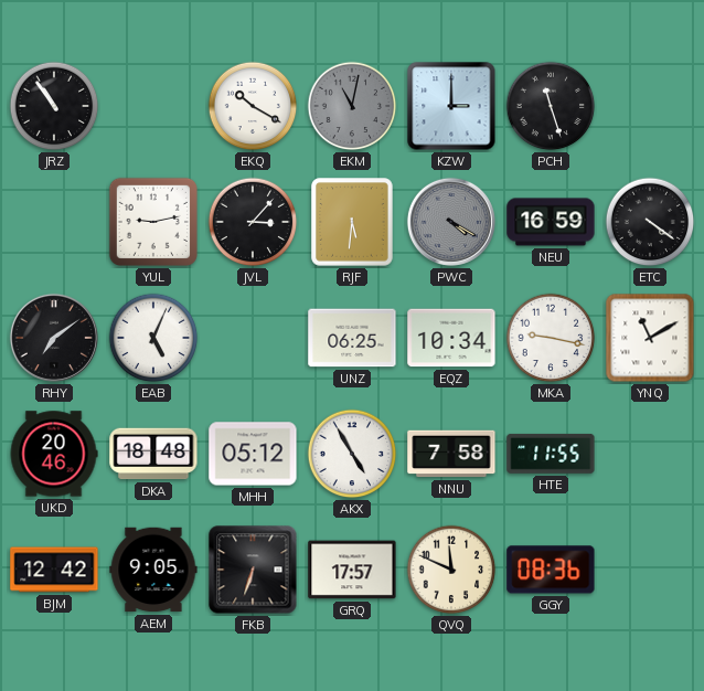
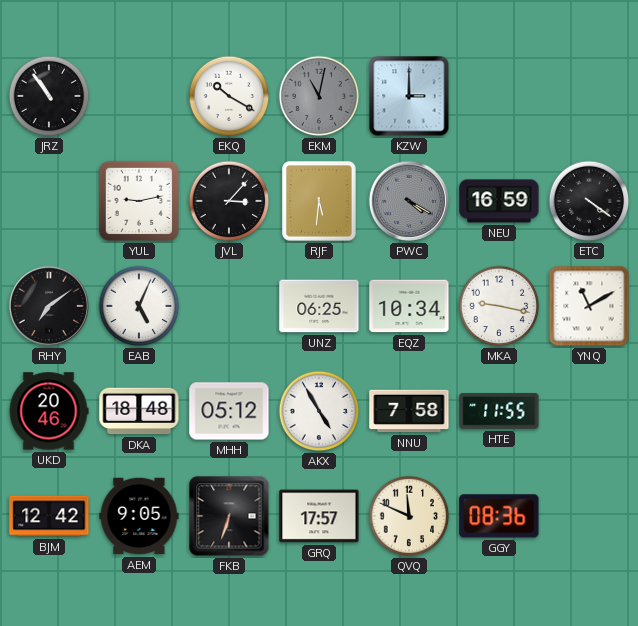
PCH: 11:27 -> none (551, 106)
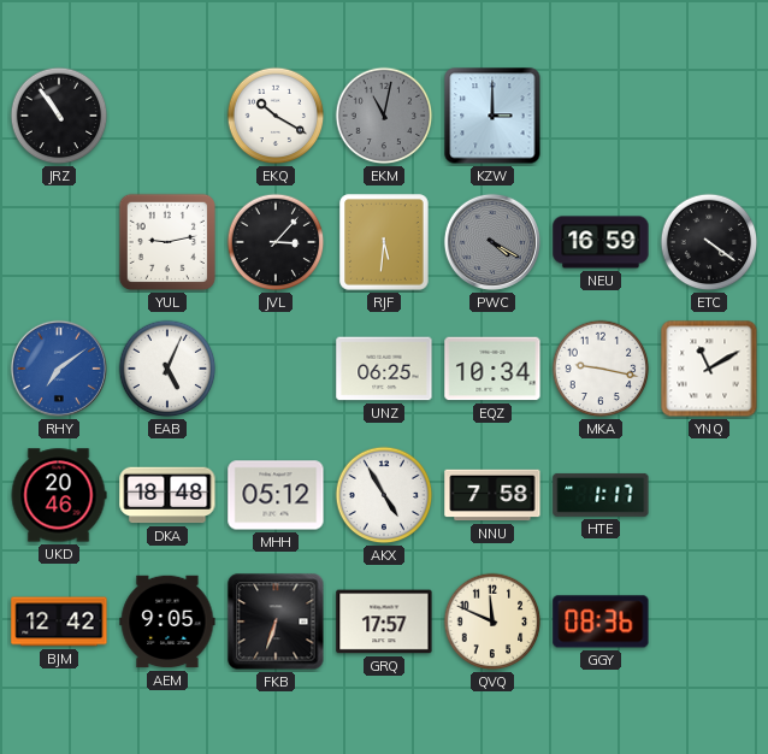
RHY dial: black -> blue (59, 369)
HTE: 11:55 -> 1:17 (601, 495)
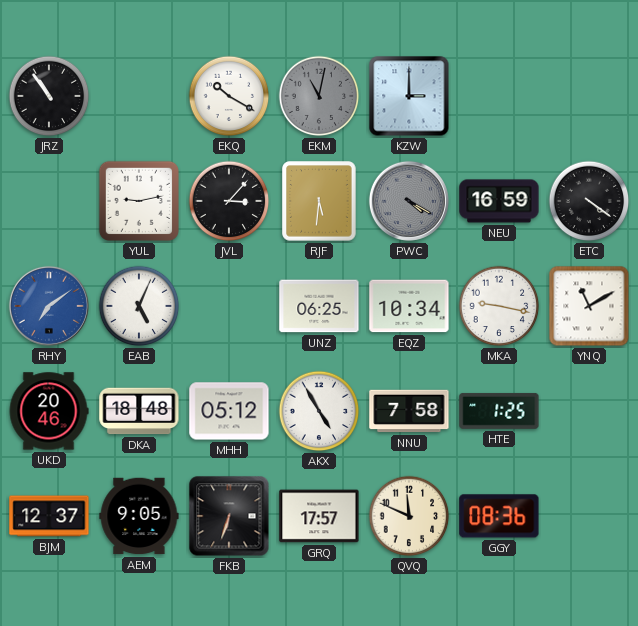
HTE: 1:17 -> 1:25 (499, 411)
BJM: 12:42 -> 12:37 (49, 516)
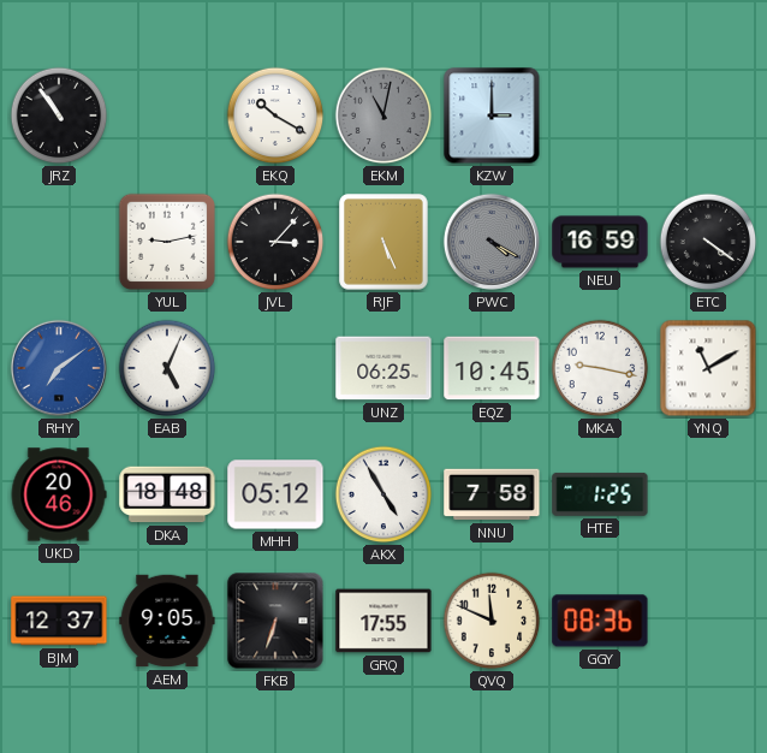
RJF: 5:31 -> 5:26 (383, 242)
EQZ: 10:34 -> 10:45 (492, 368)
GRQ: 17:57 -> 17:55 (383, 621)
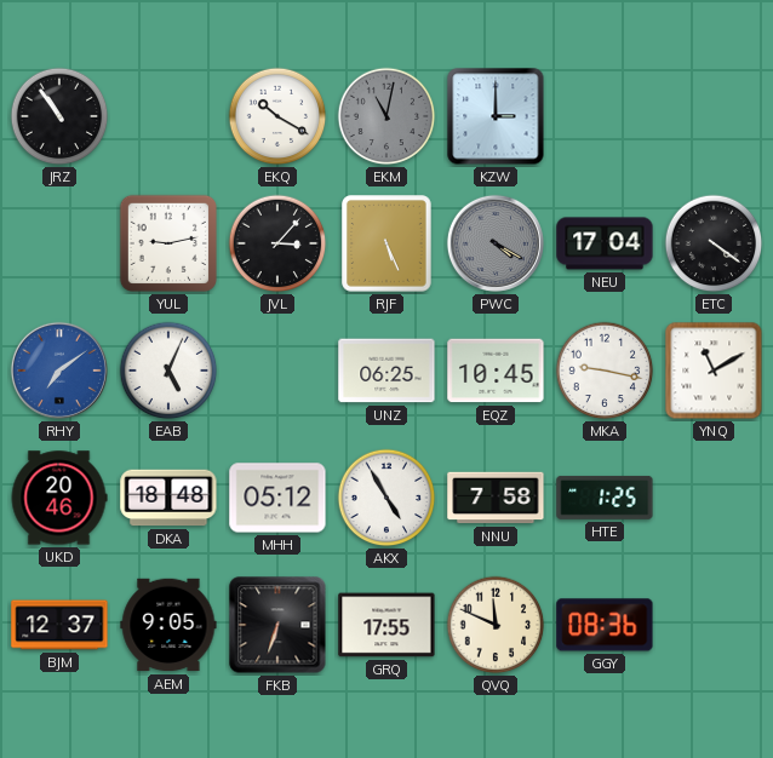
NEU: 16:59 -> 17:04 (605, 243)
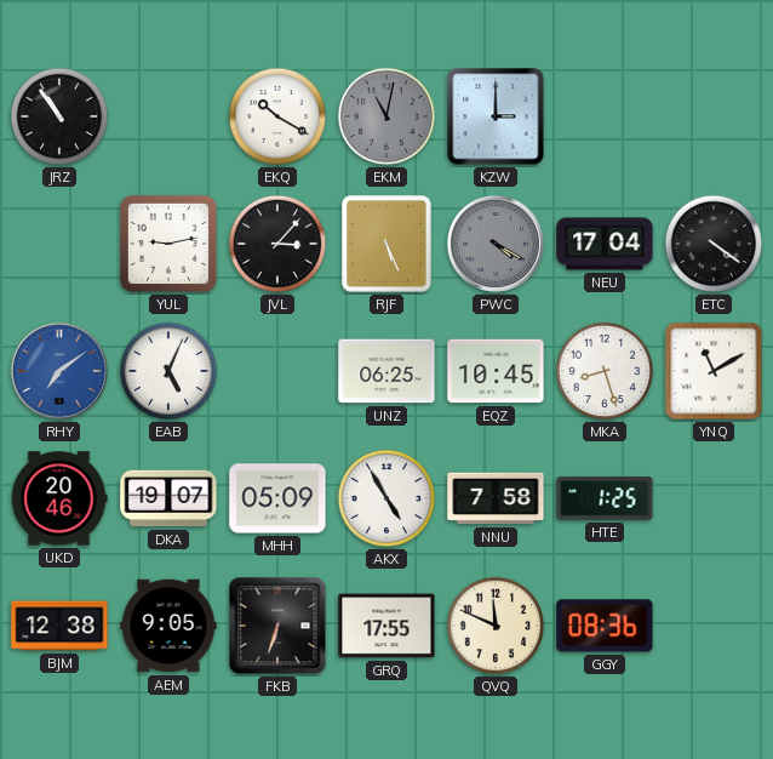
MKA: 9:17 -> 8:27 (605, 371)
DKA: 18:48 -> 19:07 (168, 498)
MHH: 05:12 -> 05:09 (277, 498)
BJM: 12:37 -> 12:38 (59, 626)
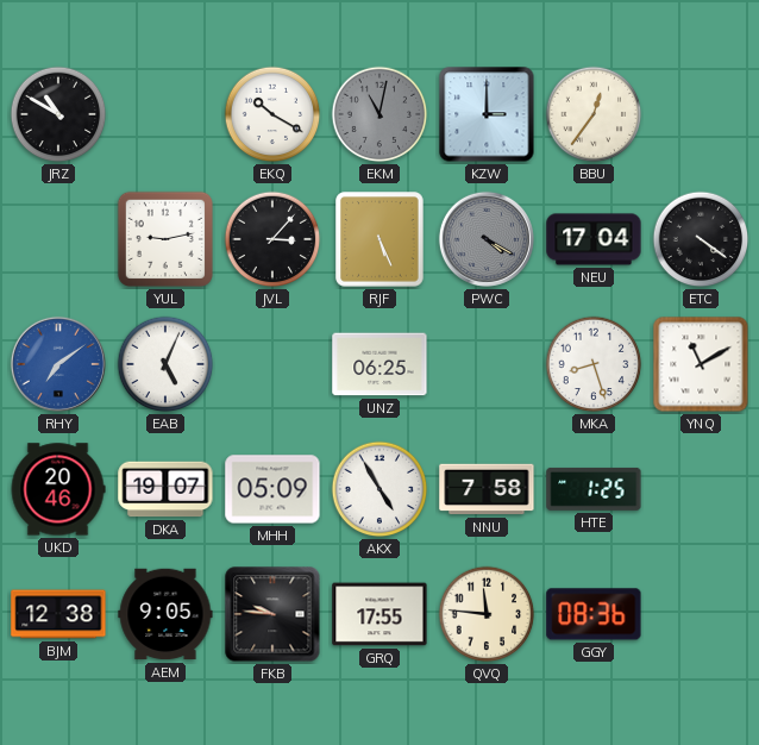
JRZ: 10:54 -> 10:50 (58, 114)
BBU: none -> 12:36 (594, 114)
EQZ: 10:45 -> none (496, 371)
FKB: 6:33 -> 9:46 (272, 614)
QVQ: 11:49 -> 11:46 (487, 614)
